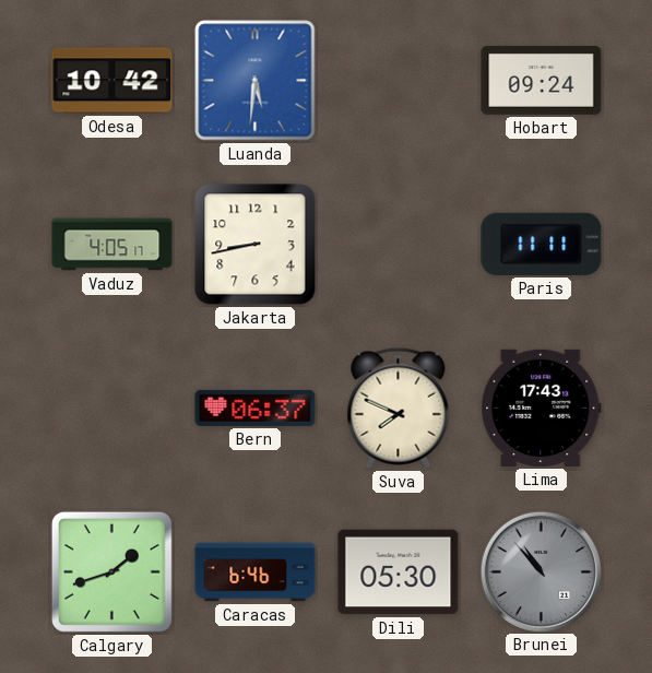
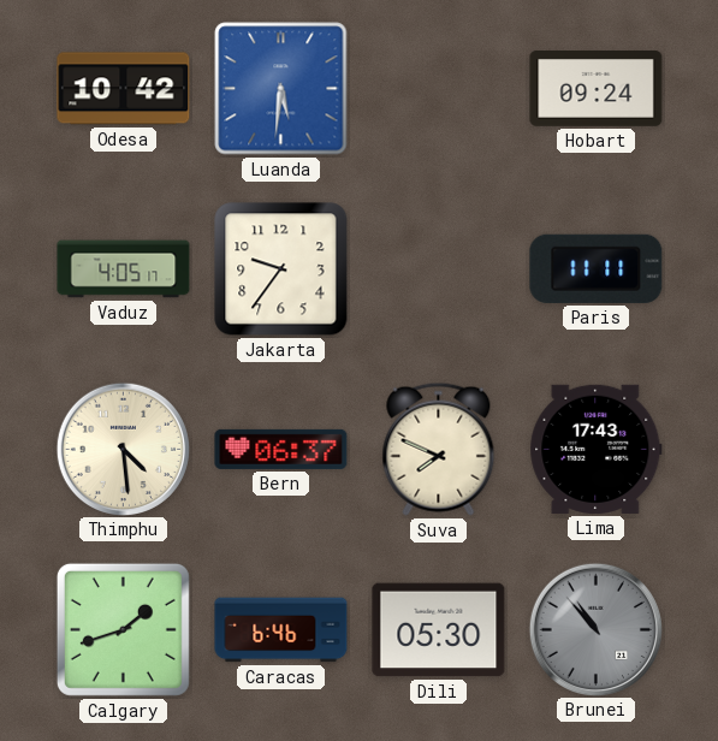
Jakarta: 8:43 -> 9:36 (281, 269)
Thimphu: none -> 4:29 (123, 449)
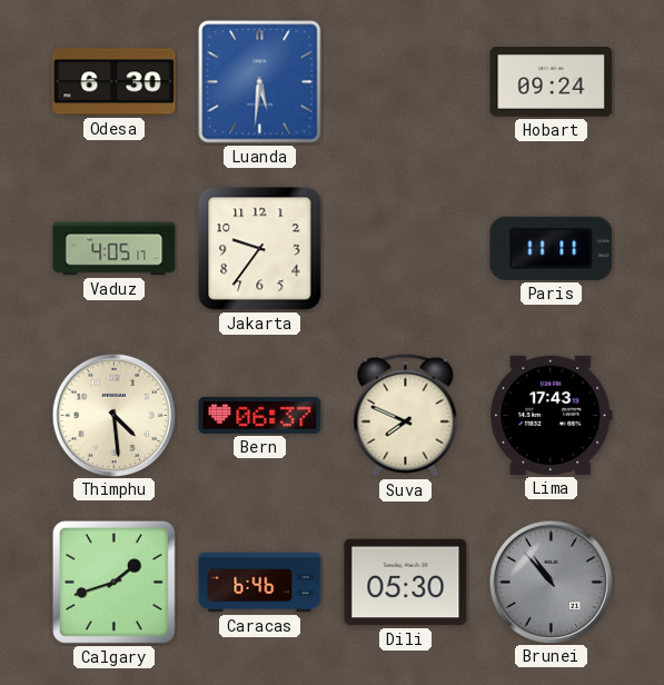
Odesa: 10:42 -> 6:30 (115, 82)
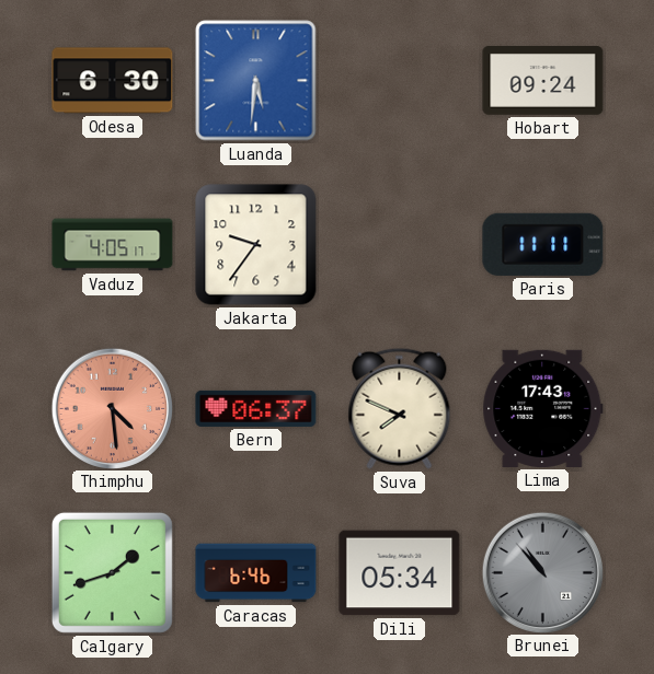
Thimphu dial: cream -> salmon (112, 408)
Dili: 05:30 -> 05:34 (400, 573)
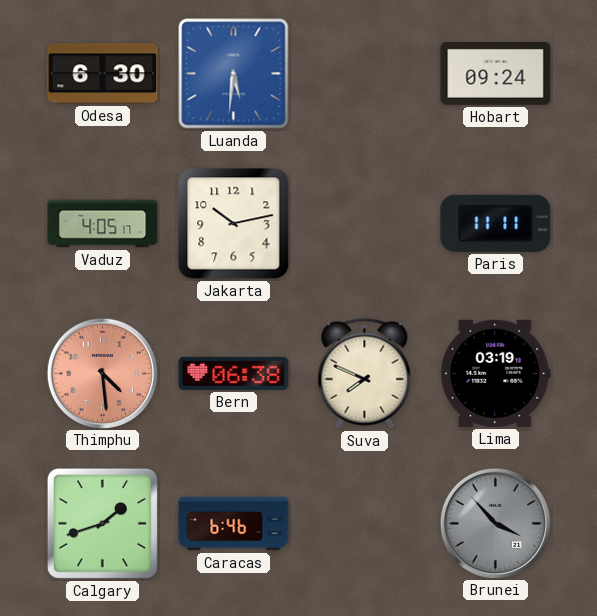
Jakarta: 9:36 -> 10:13 (234, 224)
Bern: 06:37 -> 06:38 (234, 373)
Lima: 17:43 -> 03:19 (496, 373)
Dili: 05:34 -> none (400, 573)
Brunei: 10:53 -> 3:53 (495, 523)
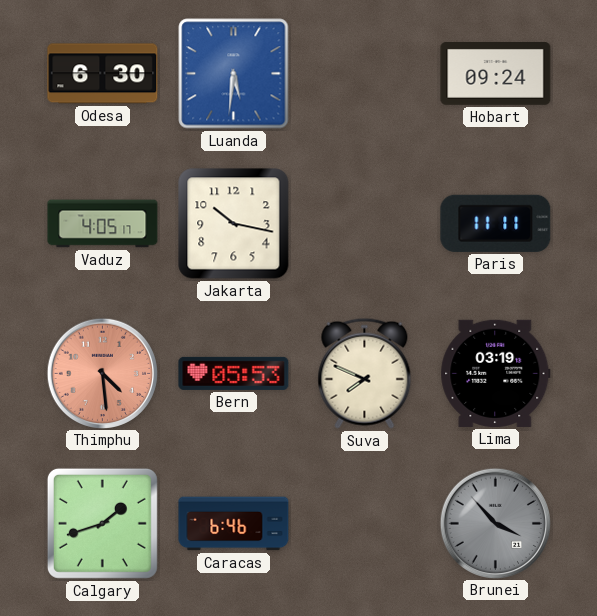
Jakarta: 10:13 -> 10:17 (234, 224)
Bern: 06:38 -> 05:53 (234, 373)
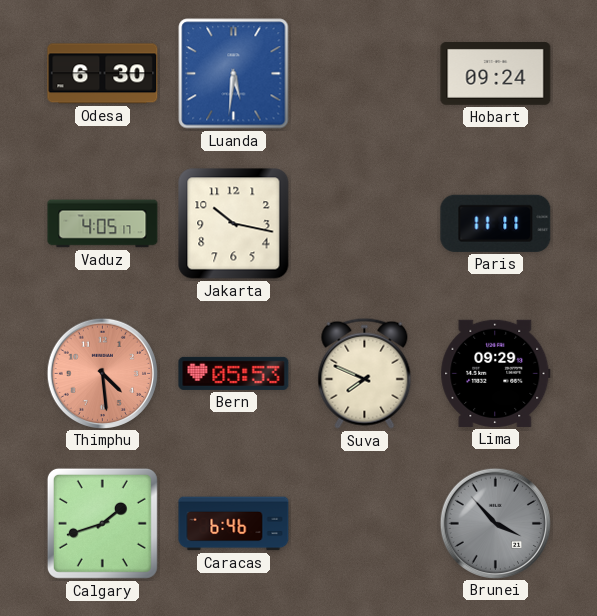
Lima: 03:19 -> 09:29 (496, 373)
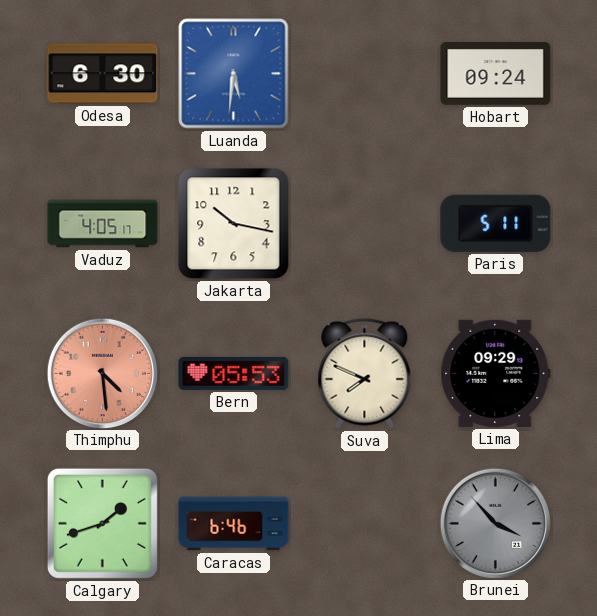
Paris: 11:11 -> 5:11 (496, 223)
